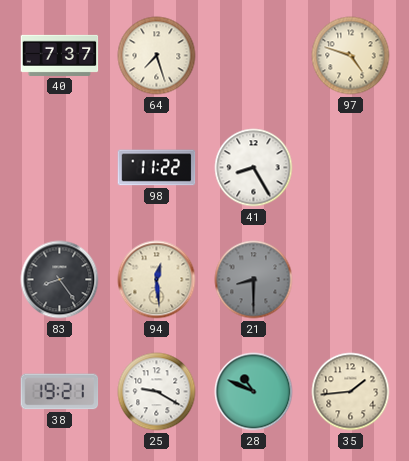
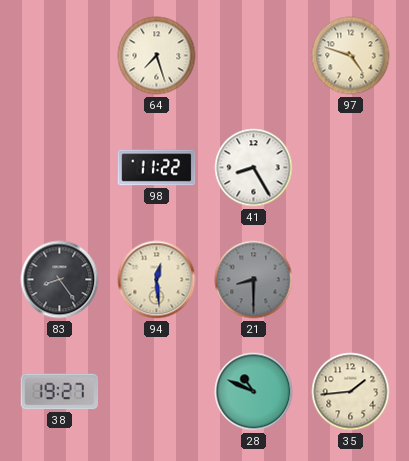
40: 7:37 -> none (60, 55)
38: 19:21 -> 19:27 (60, 392)
25: 9:20 -> none (157, 392)
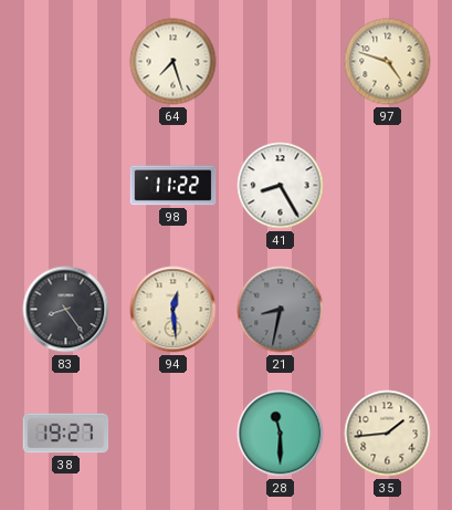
21: 8:30 -> 8:32 (281, 310)
28: 10:49 -> 11:30 (281, 434)
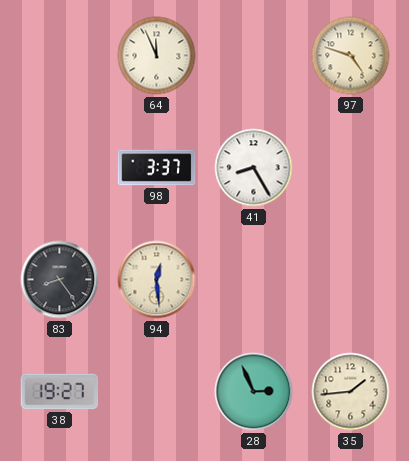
64: 7:27 -> 11:56 (157, 56)
98: 11:22 -> 3:37 (157, 168)
21: 8:32 -> none (281, 310)
28: 11:30 -> 2:56 (254, 392)
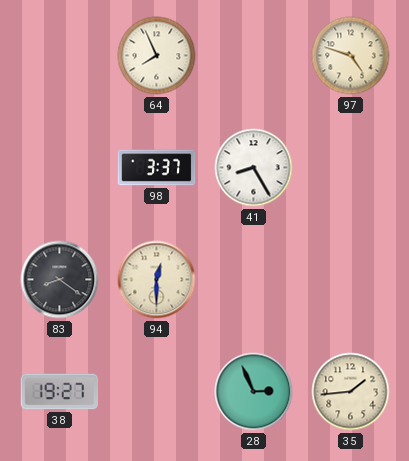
64: 11:56 -> 7:56 (157, 56)
83: 8:24 -> 8:21 (60, 280)
94: 12:29 -> 12:30 (157, 280)
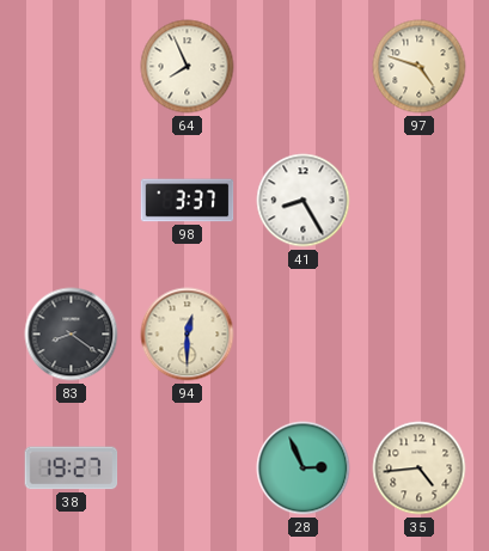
35: 1:44 -> 4:44 (420, 469)
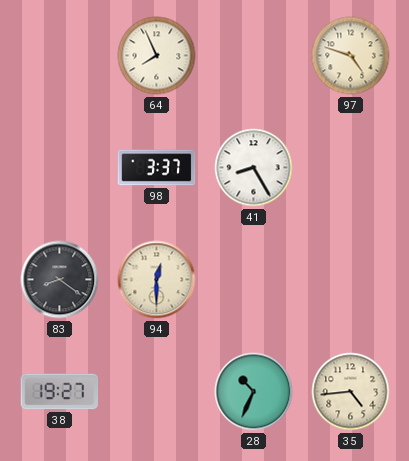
28: 2:56 -> 10:34 (254, 392)
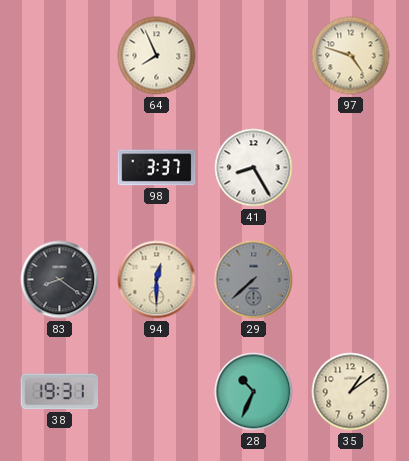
29: none -> 7:38 (254, 280)
38: 19:27 -> 19:31 (60, 392)
35: 4:44 -> 1:09 (351, 392)
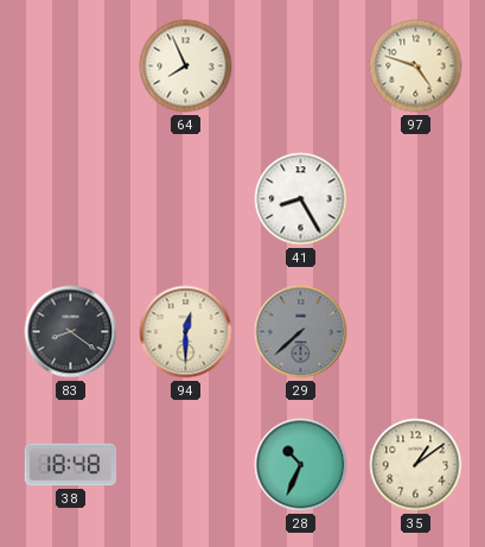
98: 3:37 -> none (157, 168)
38: 19:31 -> 18:48 (71, 465)
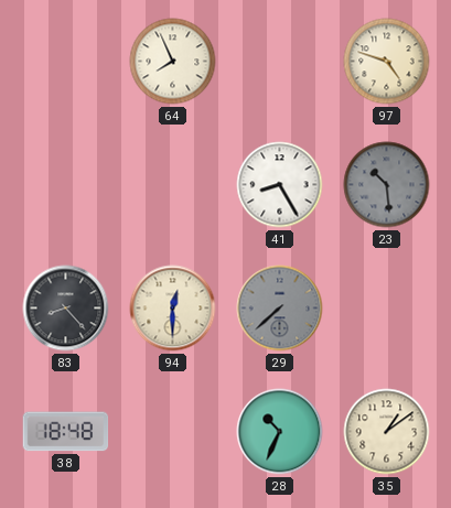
23: none -> 10:29 (387, 185)
83: 8:21 -> 8:23 (66, 309)
